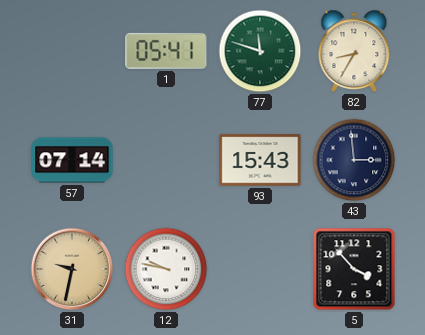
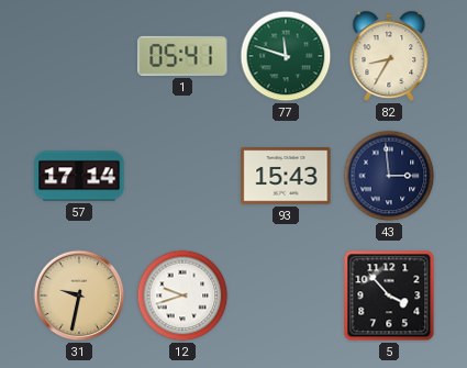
57: 07:14 -> 17:14 (79, 176)
12: 9:47 -> 9:42 (182, 295)
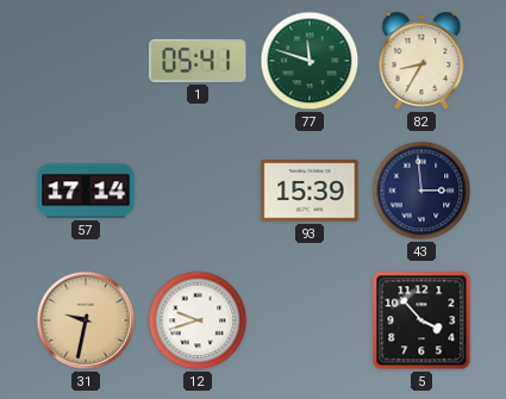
93: 15:43 -> 15:39 (310, 191)
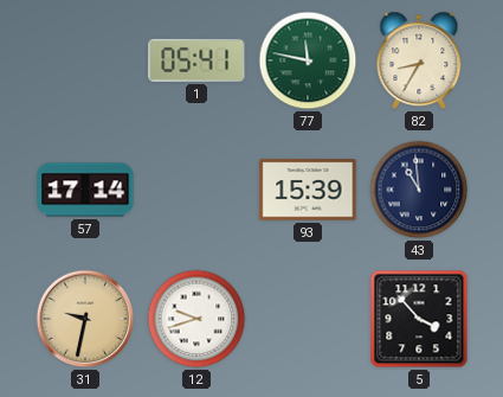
77: 11:48 -> 11:47 (308, 60)
43: 2:59 -> 10:59 (419, 190)
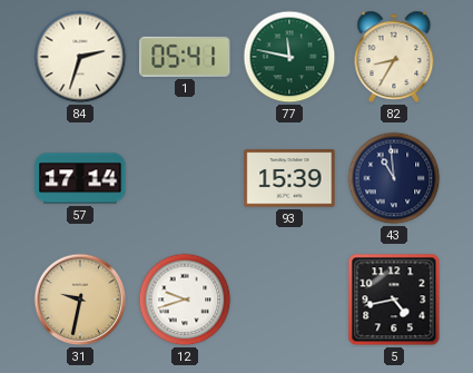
84: none -> 2:33 (80, 57)
5: 3:53 -> 4:43 (394, 300)
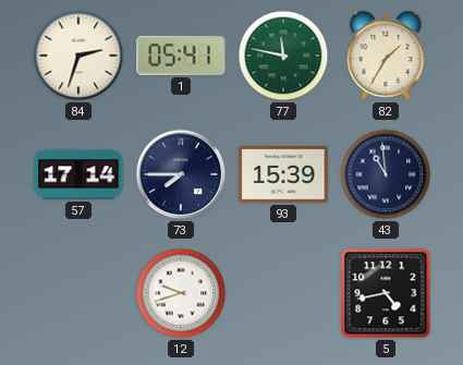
82: 8:35 -> 1:35 (386, 56)
73: none -> 7:45 (181, 174)
31: 9:32 -> none (80, 300)
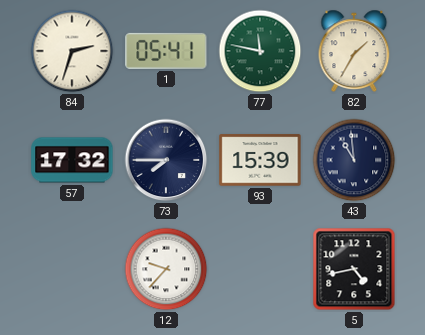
57: 17:14 -> 17:32 (72, 160)
12: 9:42 -> 9:37 (166, 269)
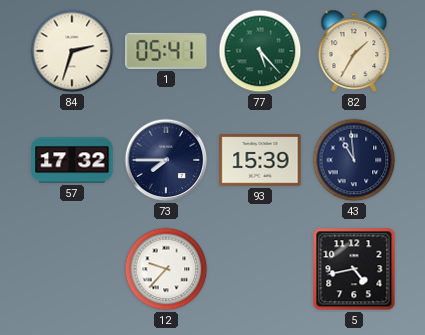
77: 11:47 -> 5:23 (260, 51)
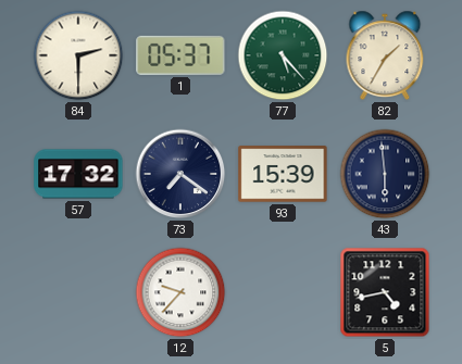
84: 2:33 -> 2:30 (78, 55)
1: 05:41 -> 05:37 (180, 55)
73: 7:45 -> 7:21 (180, 174)
43: 10:59 -> 5:59 (385, 174)
